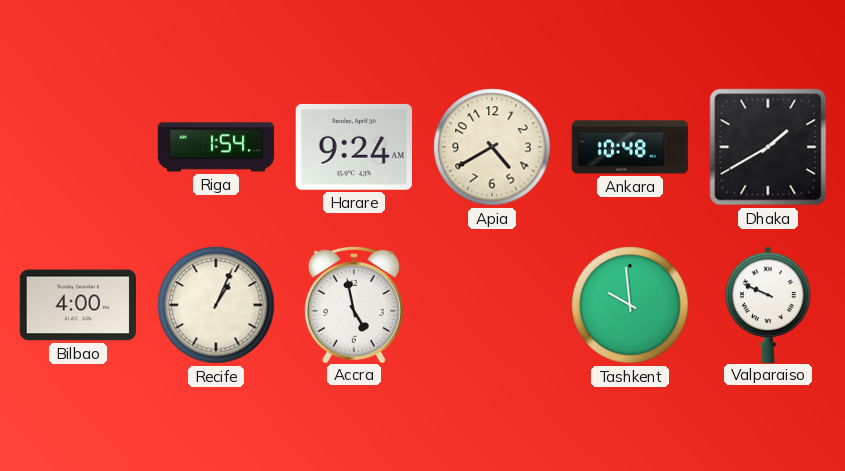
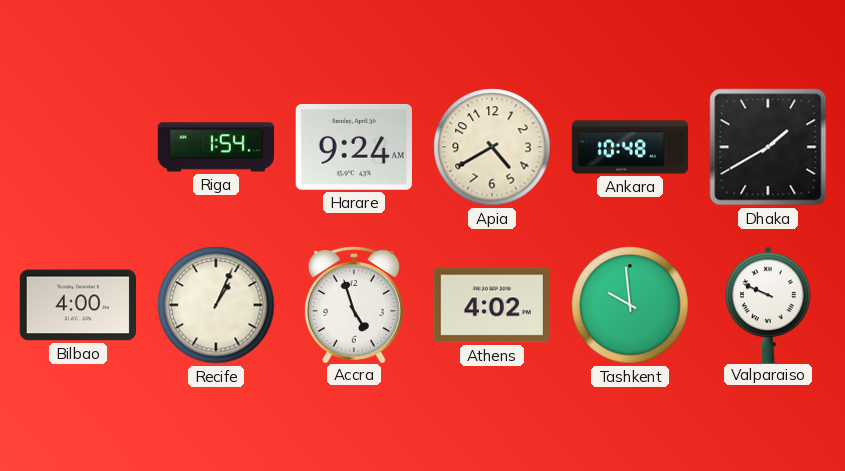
Accra: 4:58 -> 4:57 (354, 304)
Athens: none -> 4:02 (491, 305)
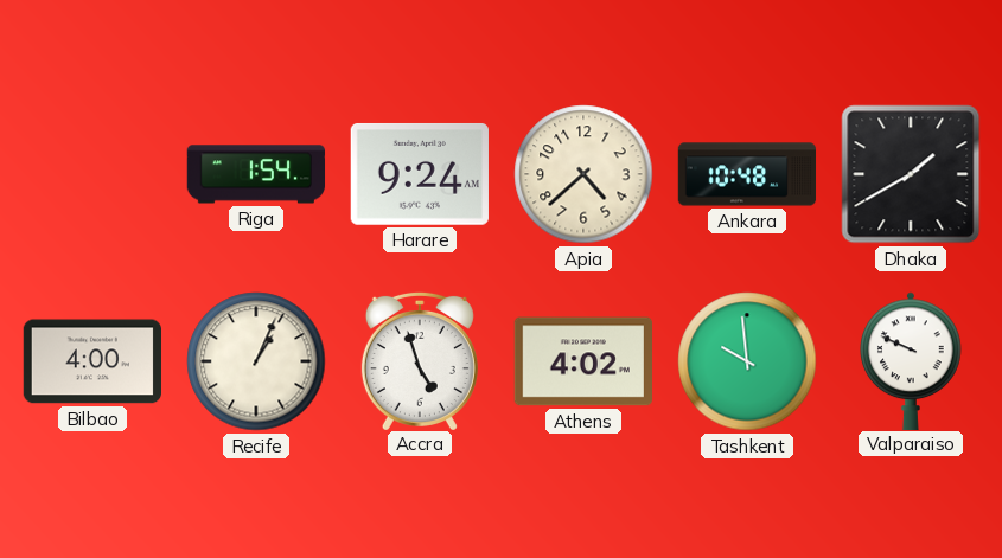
Apia: 4:40 -> 4:38 (583, 174)
